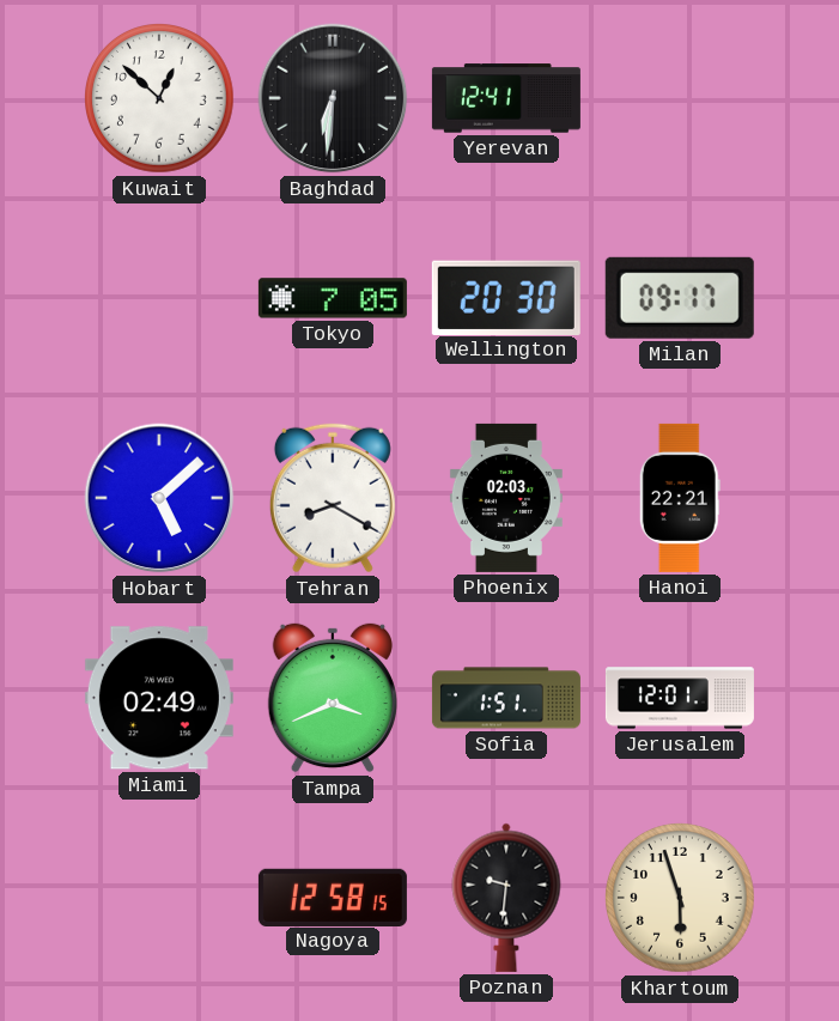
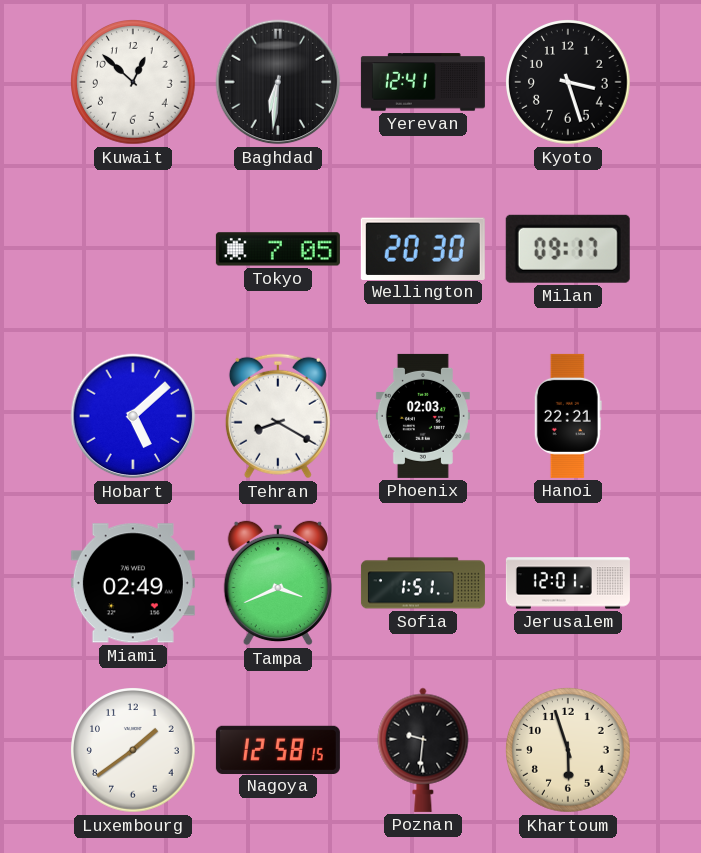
Kyoto: none -> 3:27 (568, 82)
Luxembourg: none -> 1:39 (133, 750)
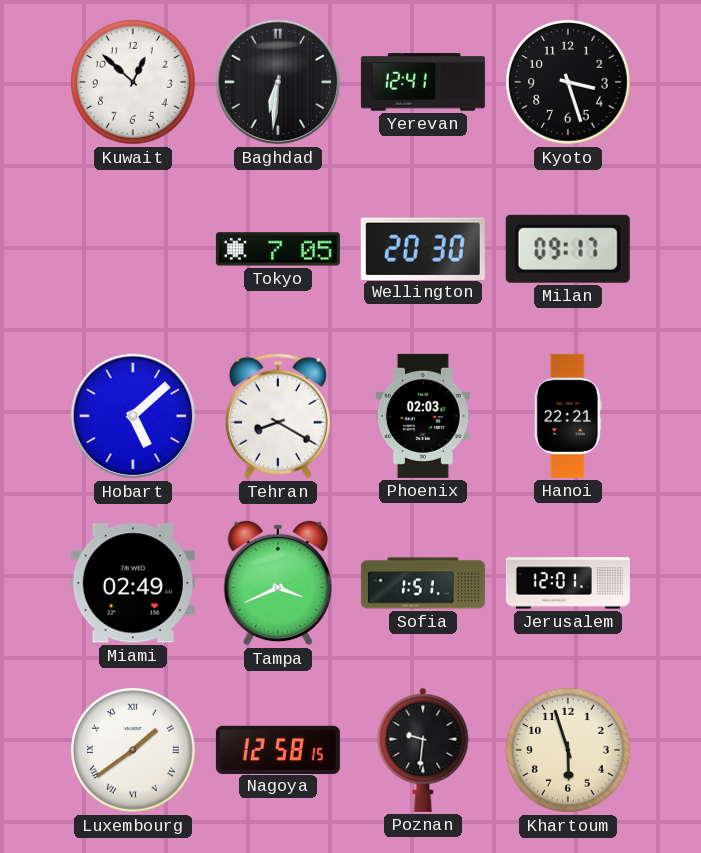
Luxembourg numerals: Arabic -> Roman (133, 750)
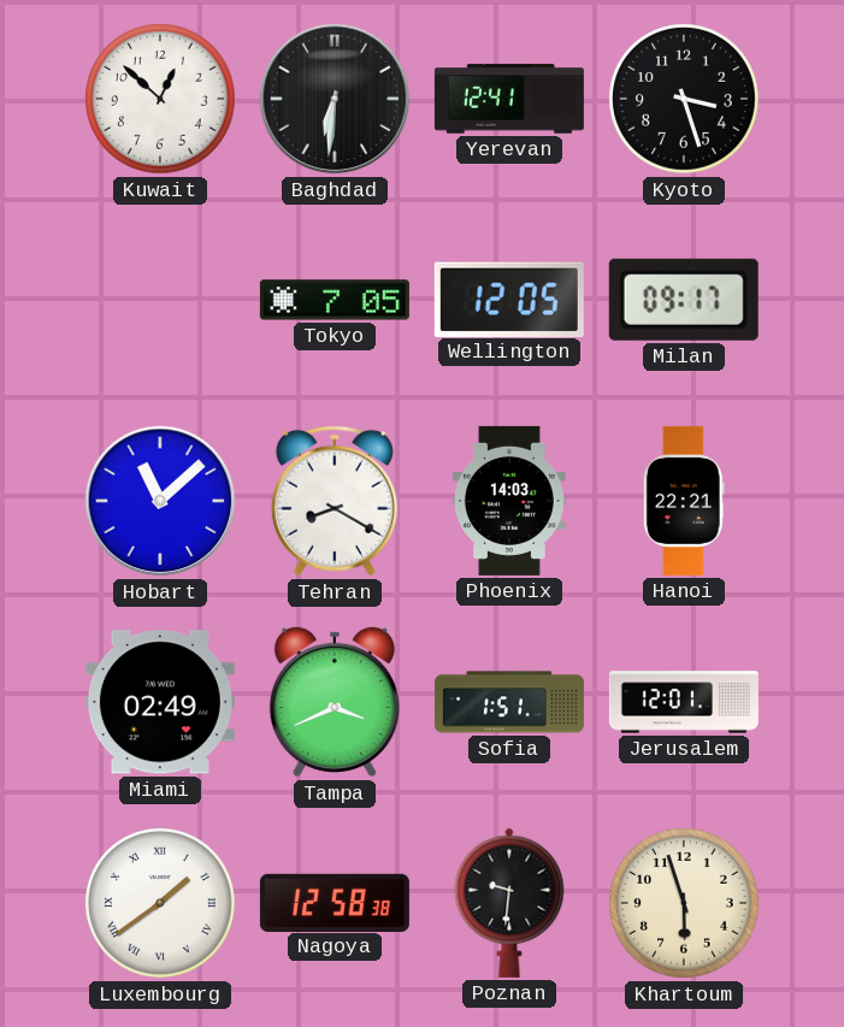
Wellington: 20:30 -> 12:05 (509, 299)
Hobart: 5:08 -> 11:08 (160, 501)
Phoenix: 02:03 -> 14:03 (509, 501)
Nagoya: 12:58:15 -> 12:58:38 (335, 902)
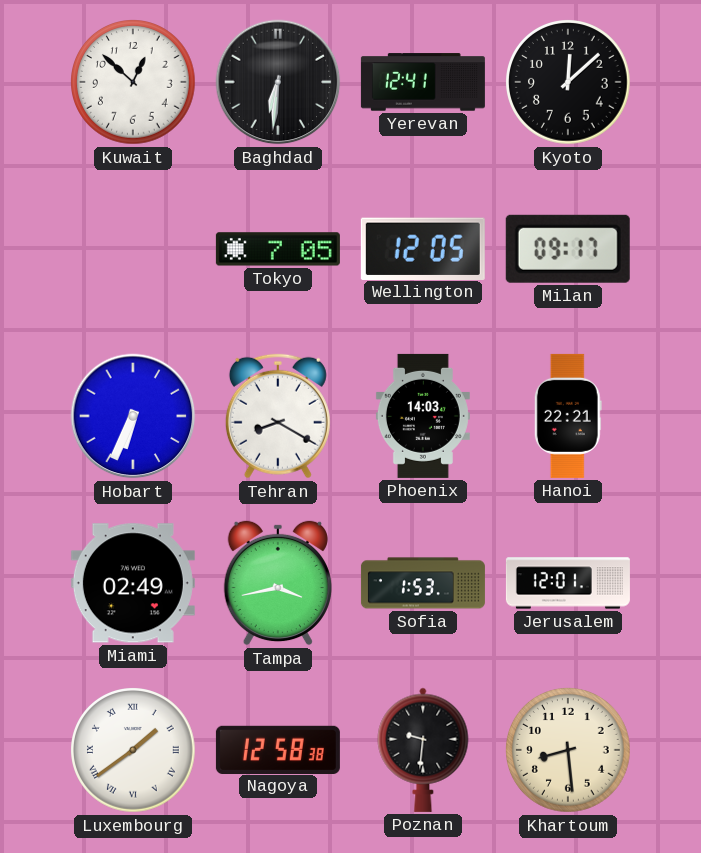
Kyoto: 3:27 -> 12:08 (568, 82)
Hobart: 11:08 -> 6:34 (133, 416)
Tampa: 3:41 -> 3:43 (278, 583)
Sofia: 1:51 -> 1:53 (423, 583)
Khartoum: 5:57 -> 8:29 (568, 750)
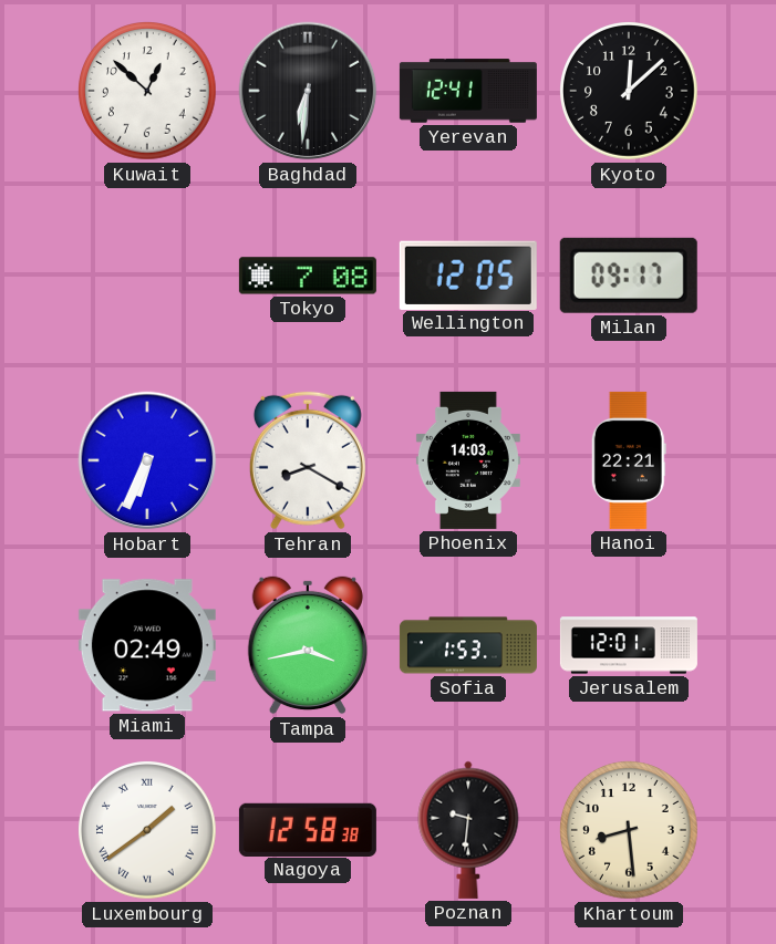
Tokyo: 7:05 -> 7:08 (308, 276)
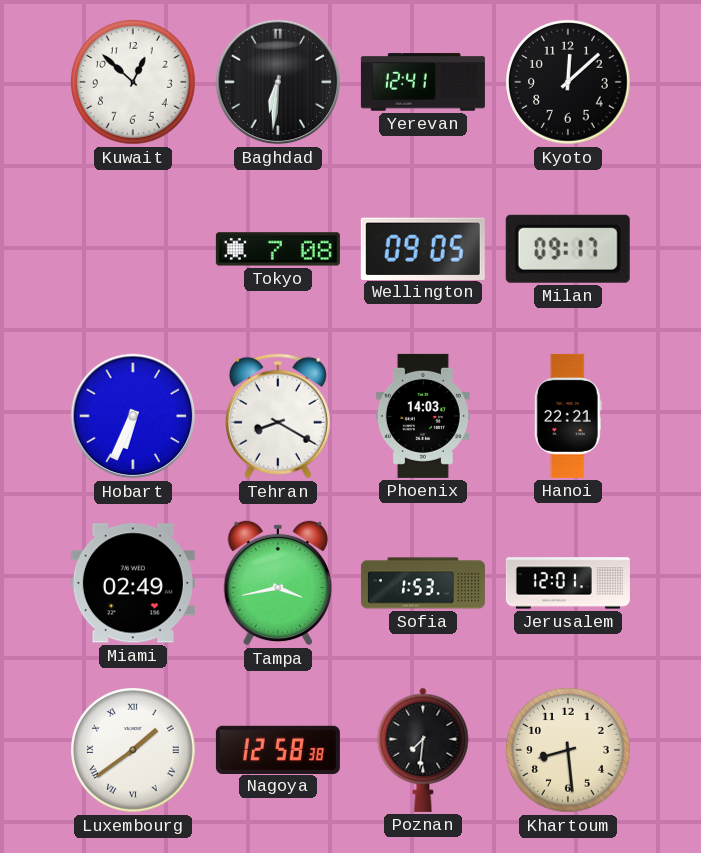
Wellington: 12:05 -> 09:05 (423, 248)
Poznan: 9:31 -> 7:31 (423, 750)
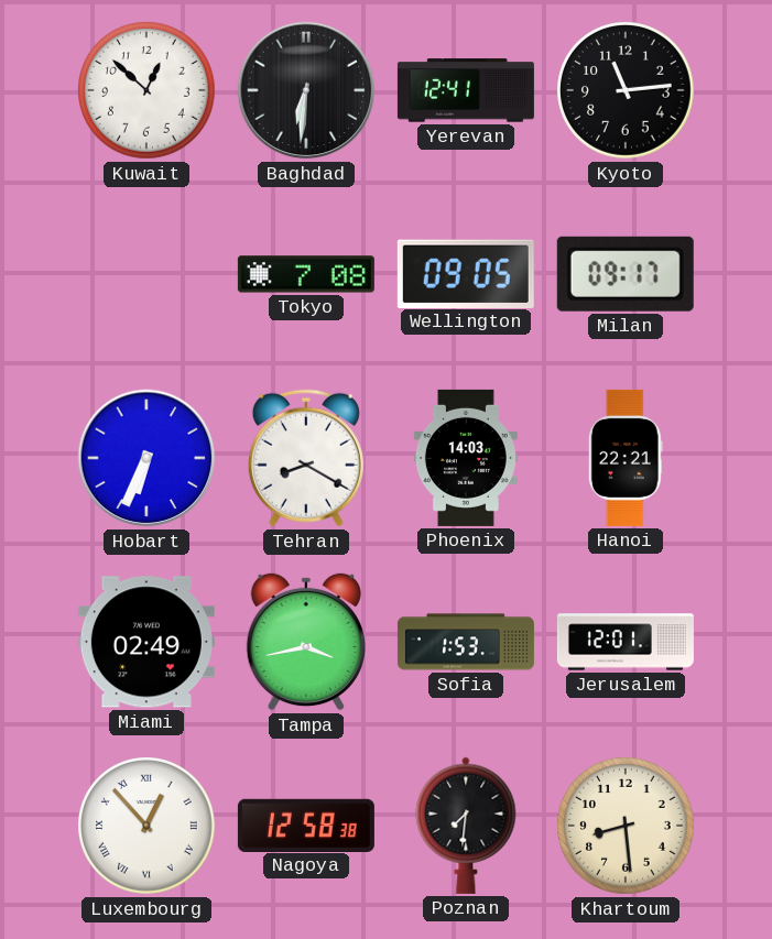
Kyoto: 12:08 -> 11:14 (626, 90)
Luxembourg: 1:39 -> 12:53 (146, 826)
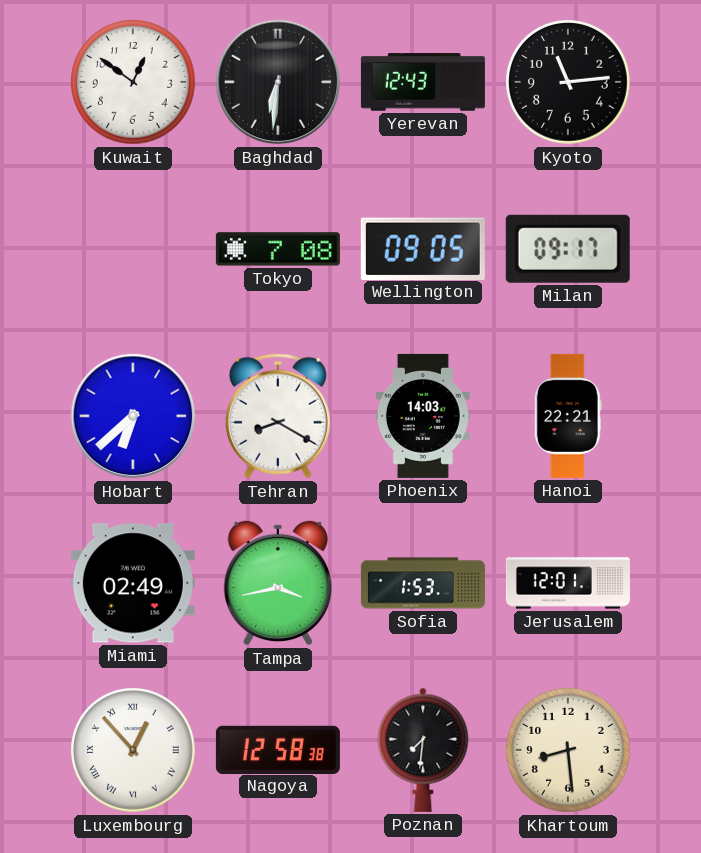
Kuwait: 12:52 -> 12:51 (133, 82)
Yerevan: 12:41 -> 12:43 (423, 82)
Hobart: 6:34 -> 6:38 (133, 416)
